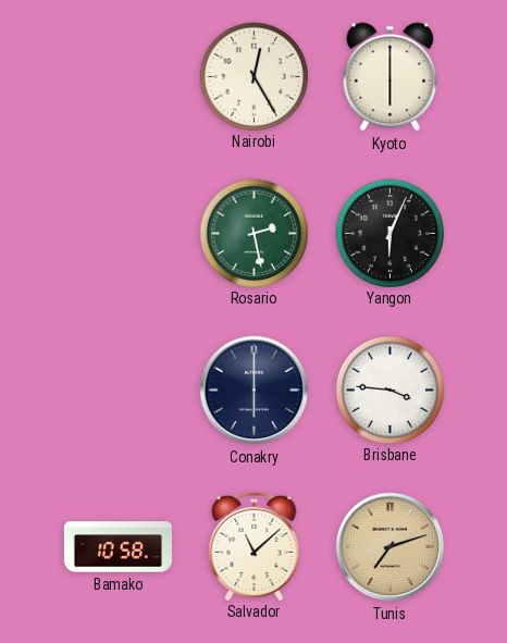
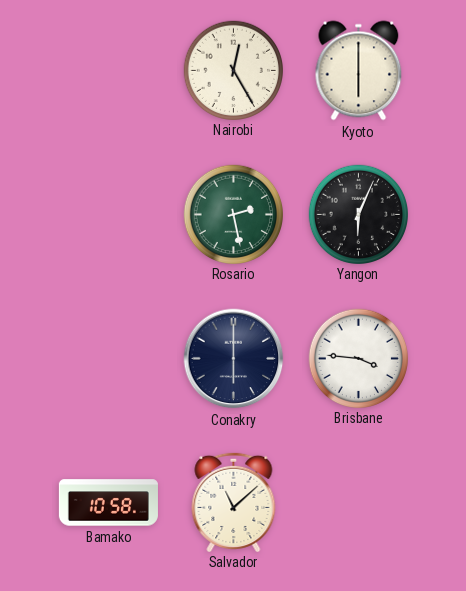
Tunis: 7:12 -> none (391, 547)
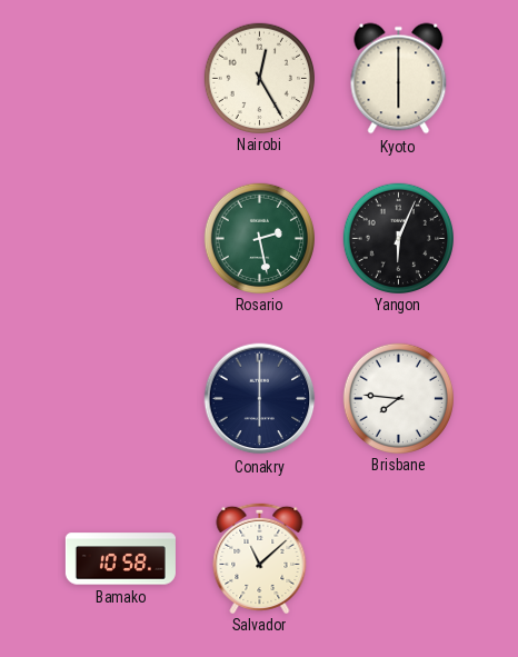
Brisbane: 3:46 -> 7:46 (398, 398)
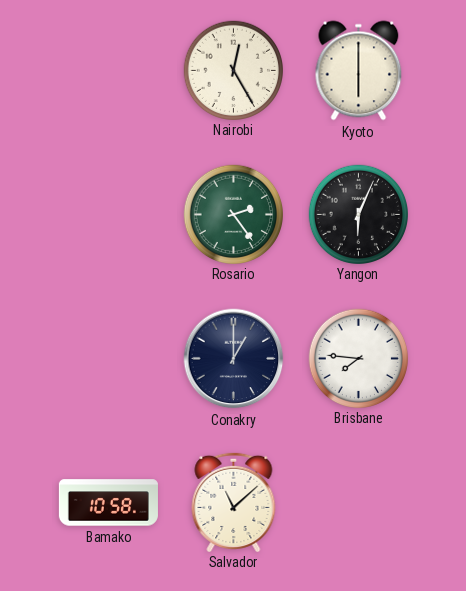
Rosario: 2:28 -> 2:24 (233, 214)
Conakry: 6:00 -> 1:00 (234, 359)
